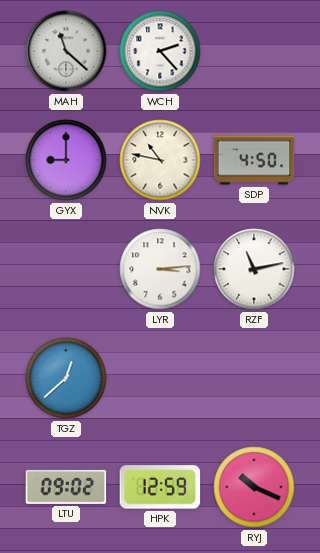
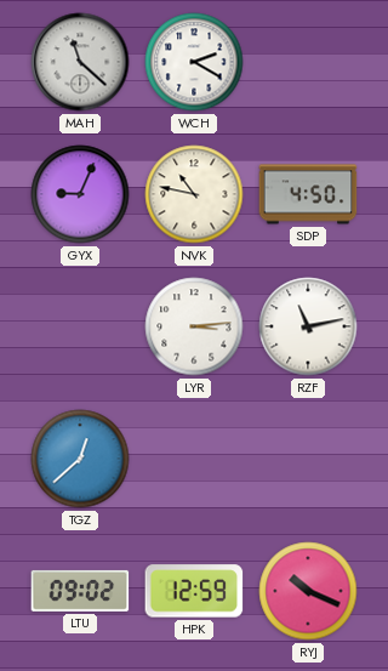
WCH: 2:23 -> 2:20 (194, 62)
GYX: 9:00 -> 9:04 (80, 194)
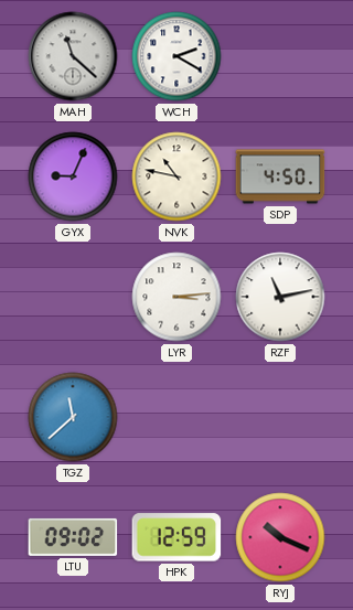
TGZ: 12:38 -> 11:38 (73, 417)
